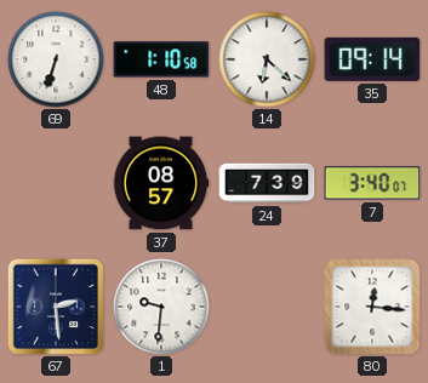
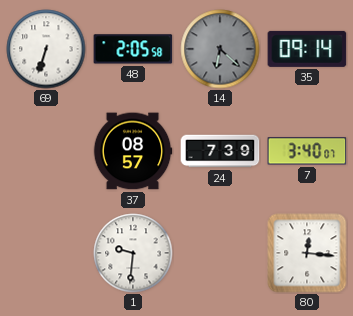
48: 1:10 -> 2:05 (133, 49)
14 dial: white -> grey (220, 49)
67: 2:29 -> none (56, 307)
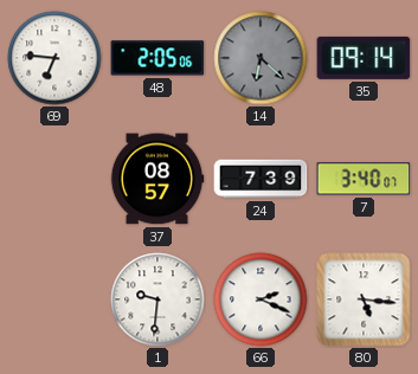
69: 6:33 -> 6:46 (54, 58)
48: 2:05:58 -> 2:05:06 (157, 58)
66: none -> 2:19 (261, 299)
80: 12:16 -> 5:16 (364, 299)
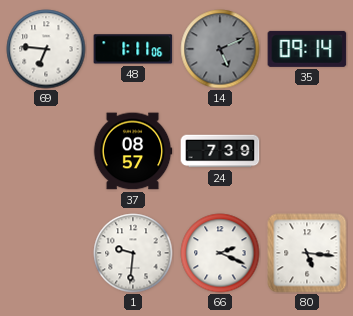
48: 2:05 -> 1:11 (133, 49)
14: 6:22 -> 5:11 (220, 49)
7: 3:40 -> none (364, 179)
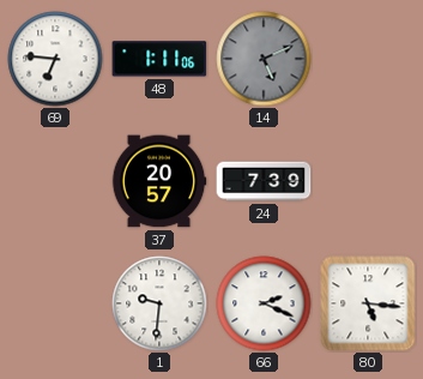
35: 09:14 -> none (307, 49)
37: 08:57 -> 20:57 (159, 181)
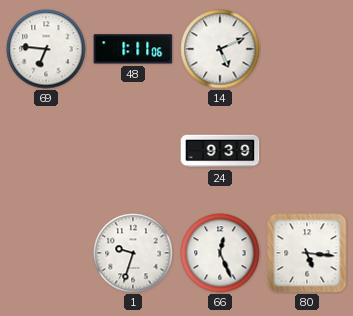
14 dial: grey -> white (220, 49)
37: 20:57 -> none (159, 181)
24: 7:39 -> 9:39 (220, 151)
1: 9:31 -> 9:33 (133, 253)
66: 2:19 -> 12:26 (220, 253)
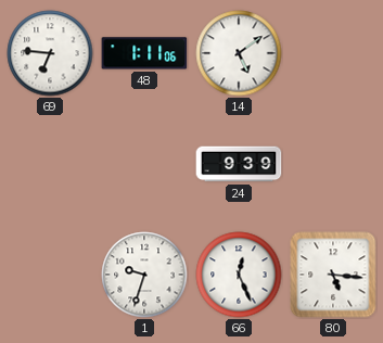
14: 5:11 -> 5:09 (239, 53)
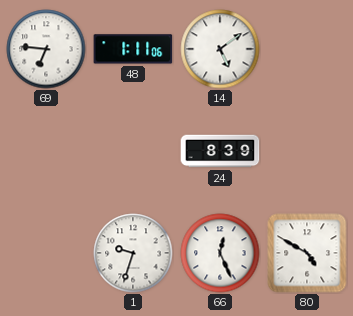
24: 9:39 -> 8:39 (220, 151)
80: 5:16 -> 4:50 (307, 253)
